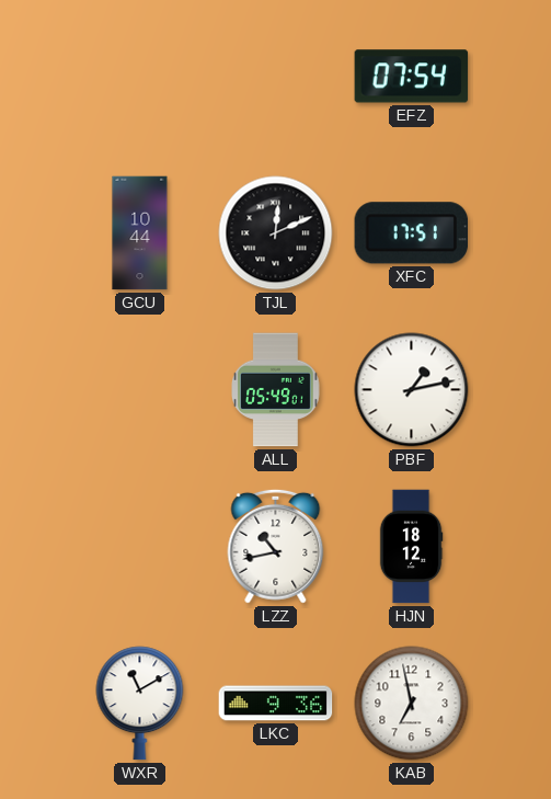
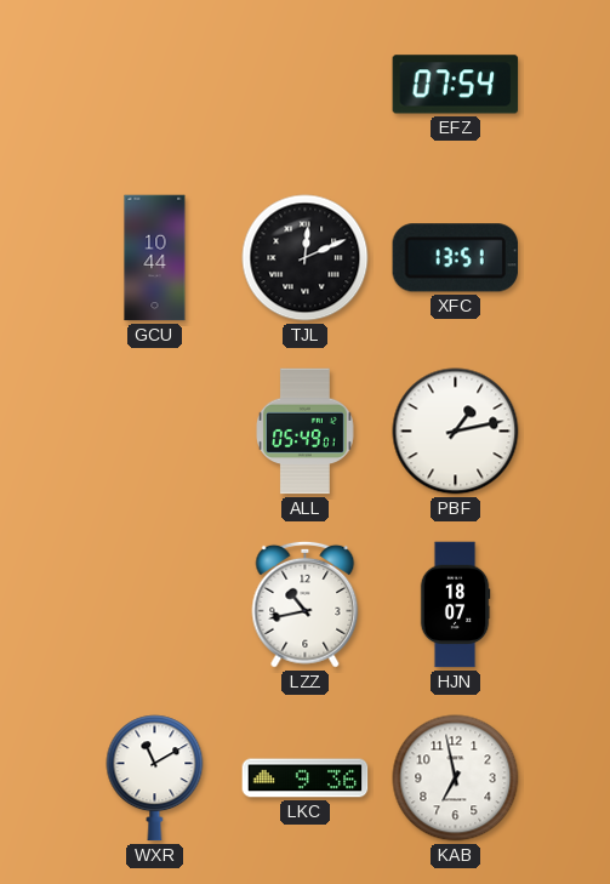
XFC: 17:51 -> 13:51 (456, 258)
HJN: 18:12 -> 18:07 (455, 605)
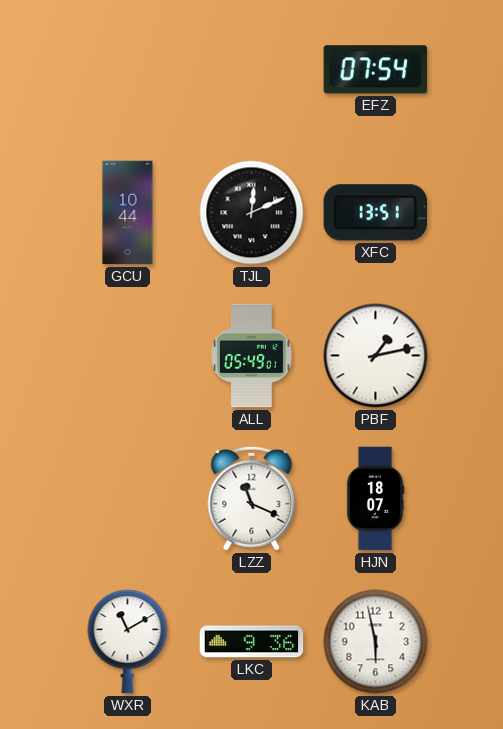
LZZ: 10:43 -> 11:19 (252, 498)
KAB: 6:58 -> 5:58 (376, 642)
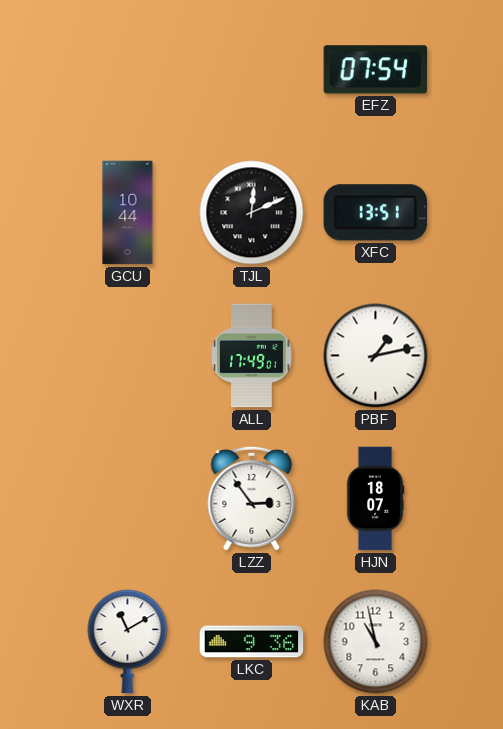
ALL: 05:49 -> 17:49 (252, 356)
LZZ: 11:19 -> 2:54 (252, 498)
KAB: 5:58 -> 10:58 (376, 642)
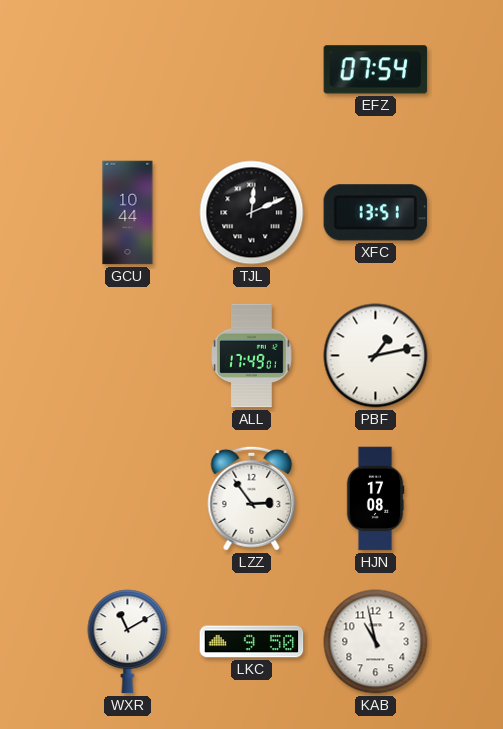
HJN: 18:07 -> 17:08 (375, 499)
LKC: 9:36 -> 9:50 (252, 642)
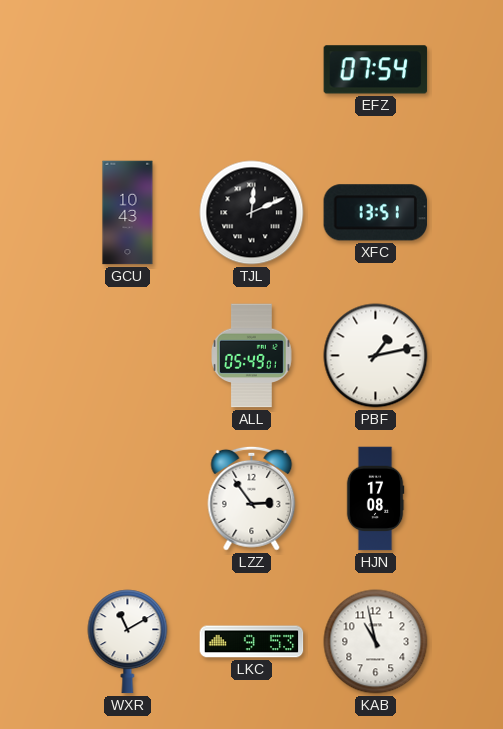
GCU: 10:44 -> 10:43 (128, 213)
ALL: 17:49 -> 05:49 (252, 356)
LKC: 9:50 -> 9:53 (252, 642)
